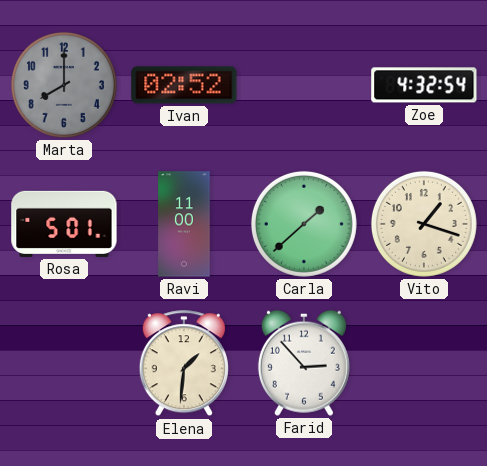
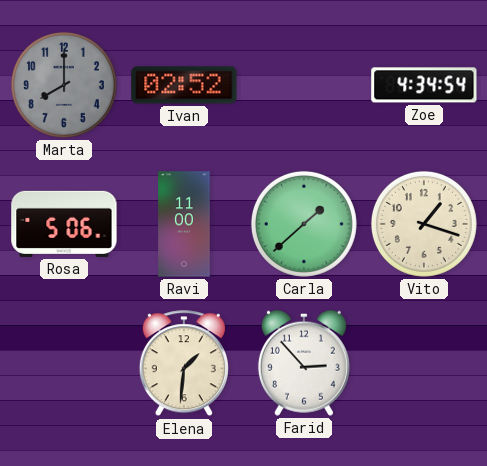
Zoe: 4:32 -> 4:34 (424, 85)
Rosa: 5:01 -> 5:06 (64, 224)
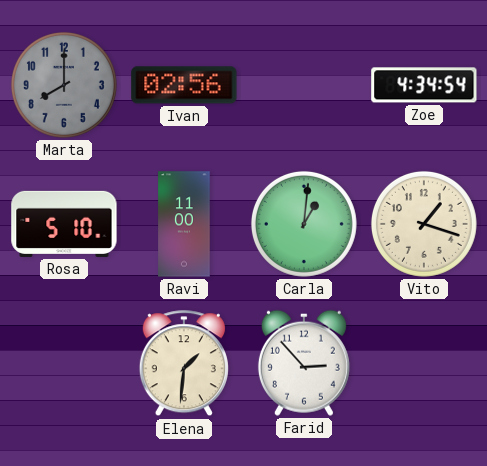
Ivan: 02:52 -> 02:56 (184, 85)
Rosa: 5:06 -> 5:10 (64, 224)
Carla: 1:38 -> 1:01 (304, 224)
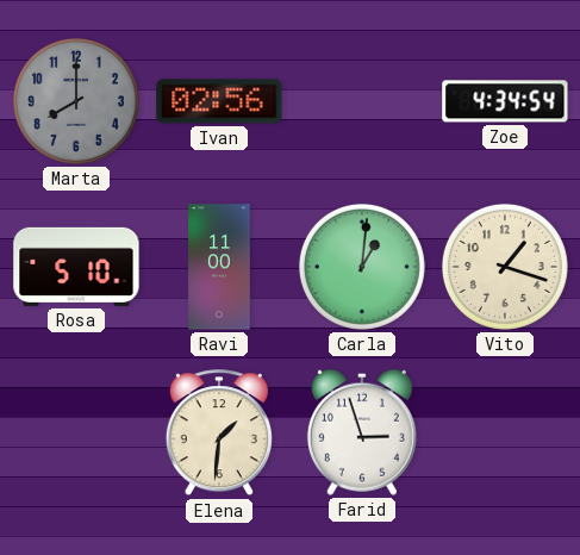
Farid: 2:53 -> 2:57 (362, 432)
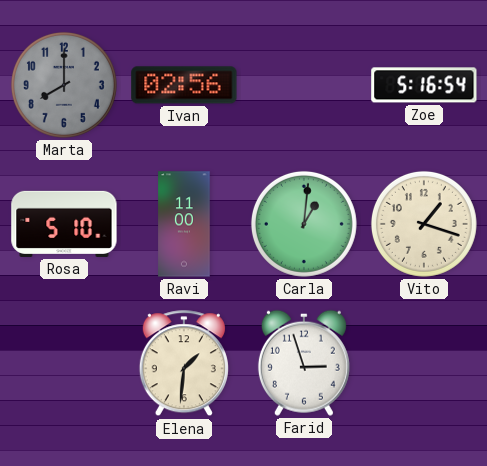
Zoe: 4:34 -> 5:16 (424, 85)
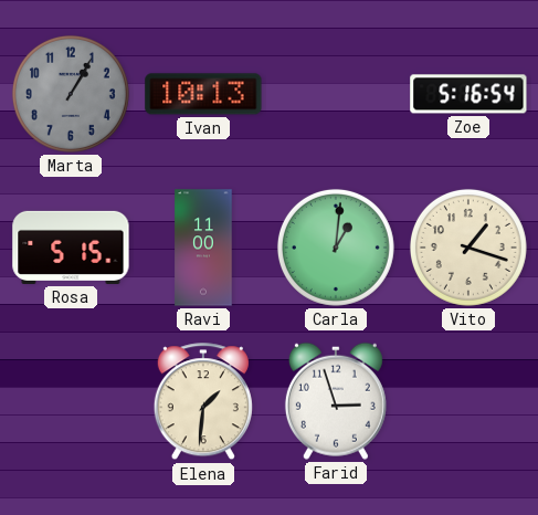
Marta: 8:00 -> 1:05 (71, 94)
Ivan: 02:56 -> 10:13 (203, 94)
Rosa: 5:10 -> 5:15 (71, 248)
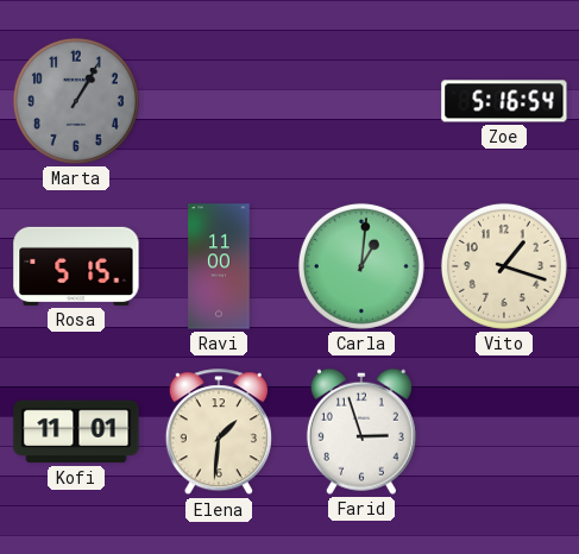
Ivan: 10:13 -> none (203, 94)
Kofi: none -> 11:01 (76, 432)
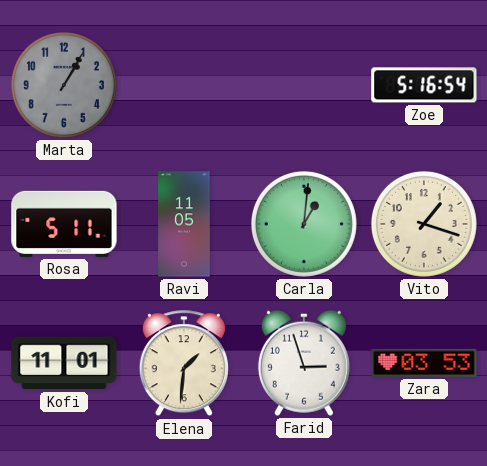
Rosa: 5:15 -> 5:11 (64, 224)
Ravi: 11:00 -> 11:05 (184, 224)
Zara: none -> 03:53 (424, 363)
